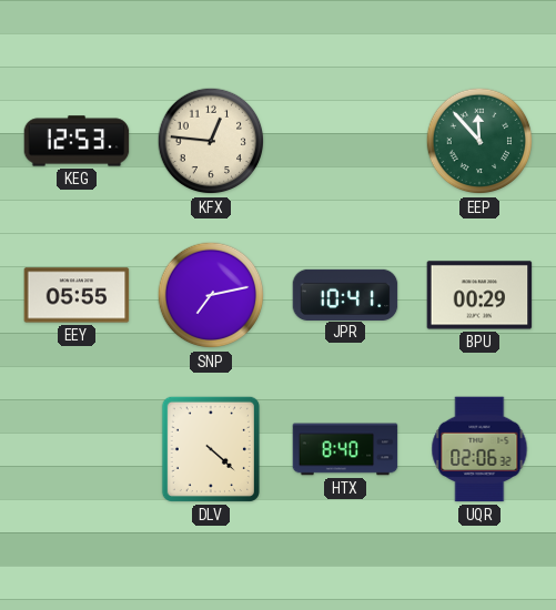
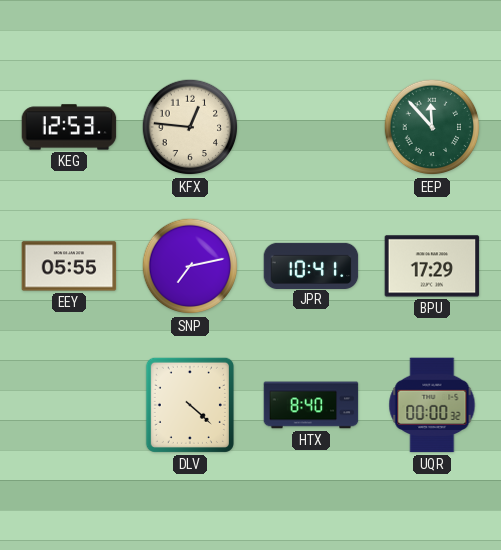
BPU: 00:29 -> 17:29 (432, 266)
UQR: 02:06 -> 00:00 (432, 405)
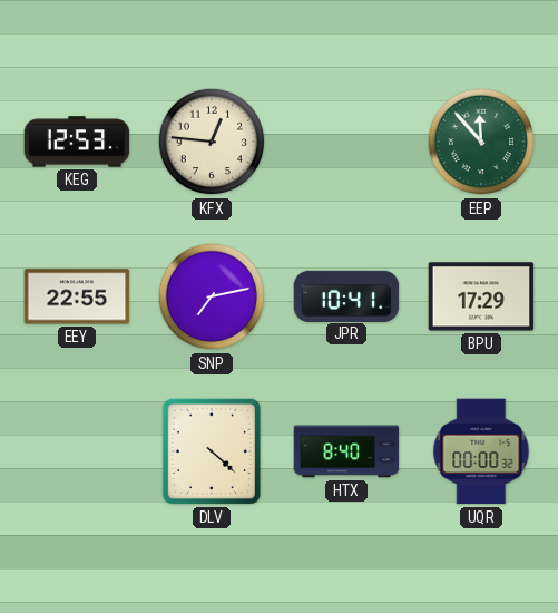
EEY: 05:55 -> 22:55 (77, 296)
